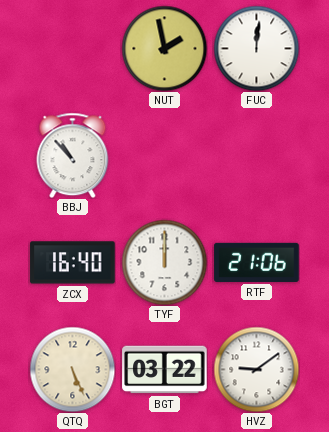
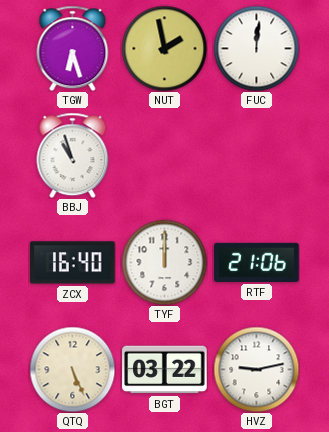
TGW: none -> 6:27 (73, 48)
BBJ: 10:53 -> 10:57 (73, 155)
HVZ: 9:09 -> 9:13 (256, 369)
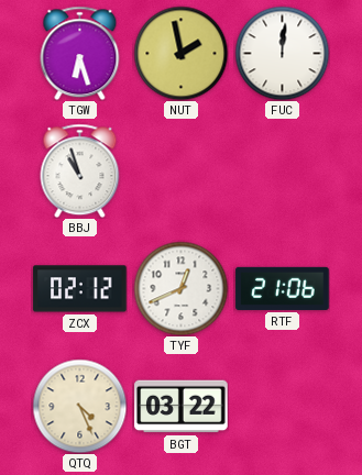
ZCX: 16:40 -> 02:12 (80, 289)
TYF: 12:00 -> 12:41 (180, 288)
QTQ: 5:26 -> 4:26 (79, 406)
HVZ: 9:13 -> none (256, 369)
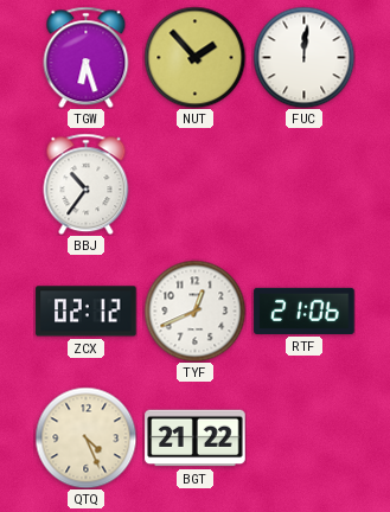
NUT: 1:58 -> 1:53 (194, 57)
BBJ: 10:57 -> 10:36 (87, 184)
BGT: 03:22 -> 21:22 (196, 439)
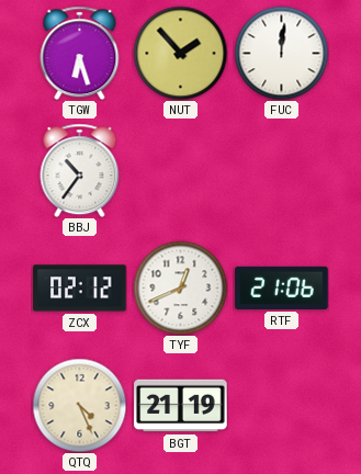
BGT: 21:22 -> 21:19 (181, 406)
